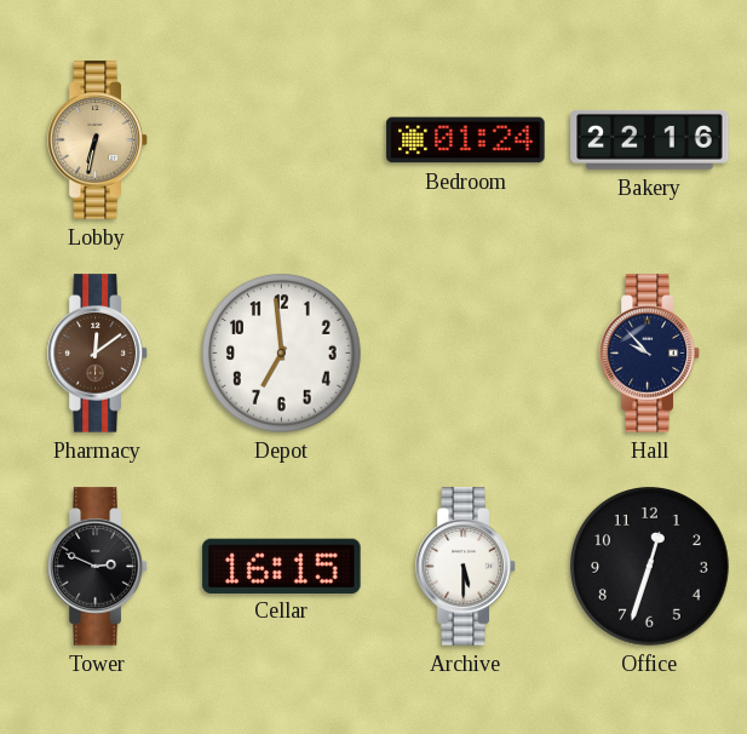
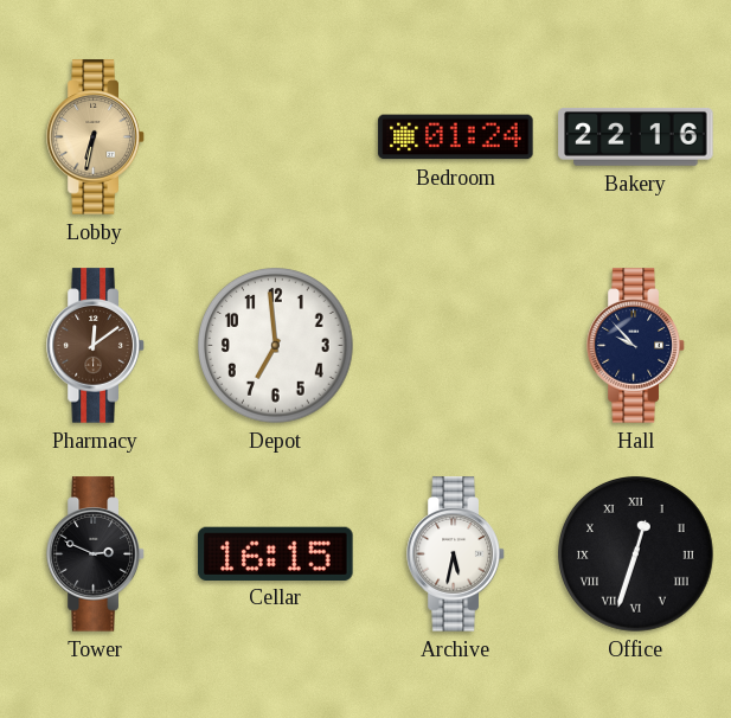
Archive: 5:30 -> 5:32 (456, 554)
Office numerals: Arabic -> Roman (636, 554)
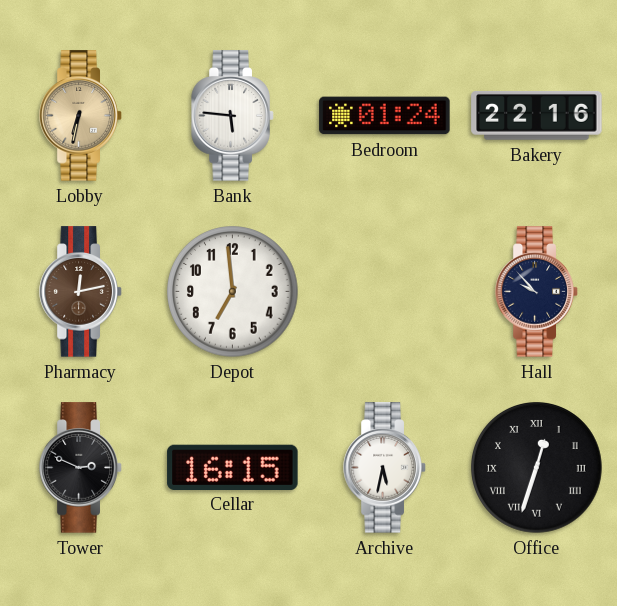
Bank: none -> 5:46 (233, 116)
Pharmacy: 12:09 -> 12:13 (81, 292)
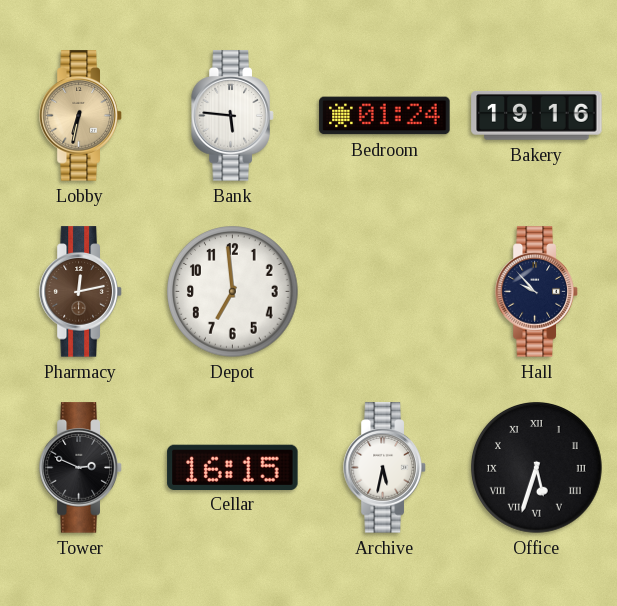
Bakery: 22:16 -> 19:16 (537, 116)
Office: 12:33 -> 5:33 (537, 468)
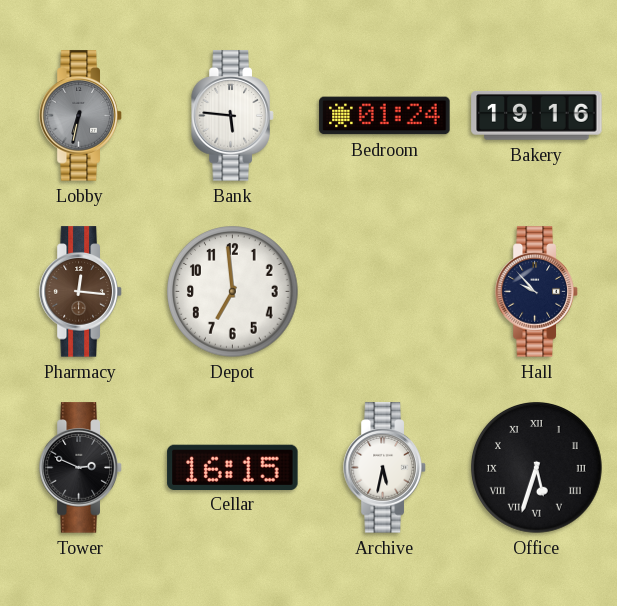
Lobby dial: champagne -> grey (81, 116)
Pharmacy: 12:13 -> 12:16 (81, 292)
